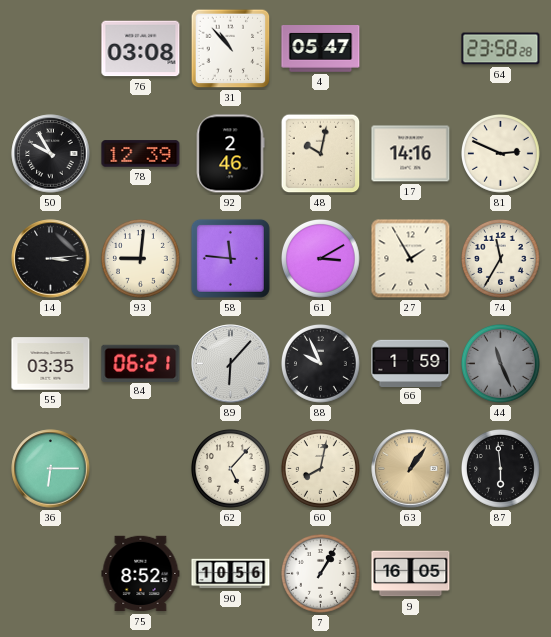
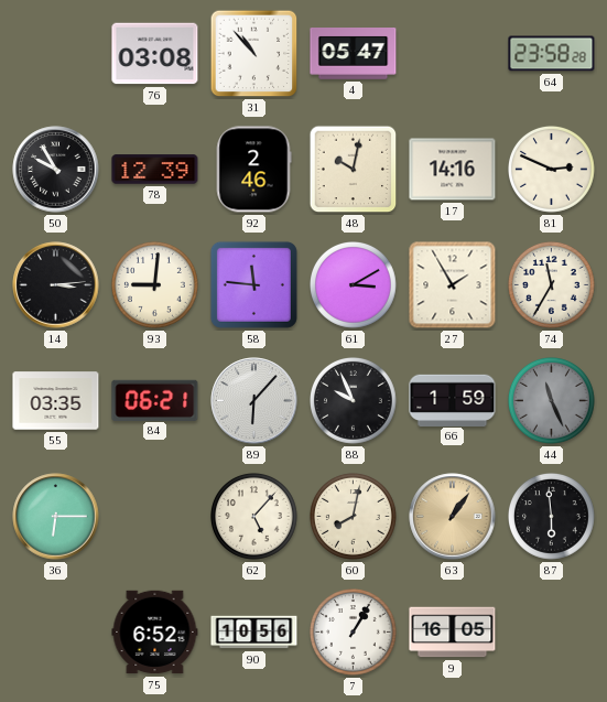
75: 8:52 -> 6:52 (155, 633)
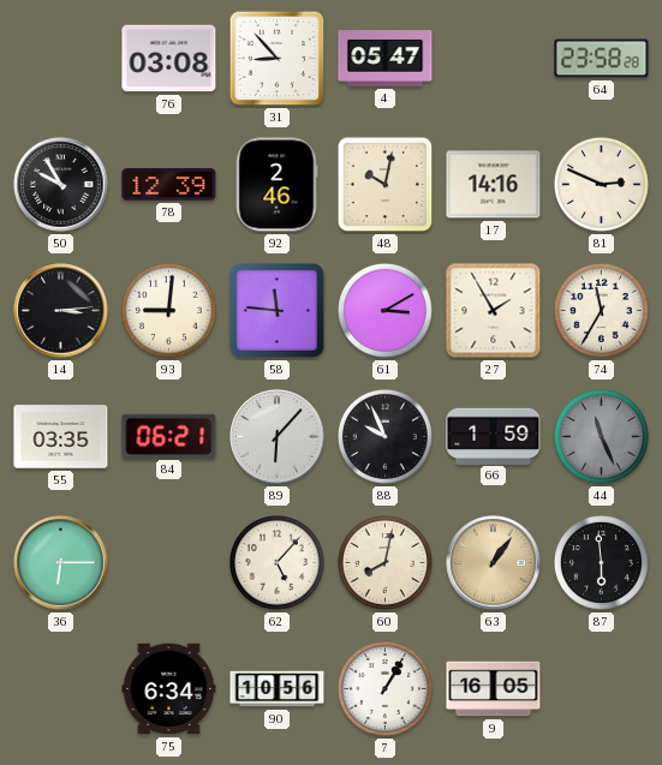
31: 10:53 -> 8:53 (278, 59)
75: 6:52 -> 6:34 (169, 689)
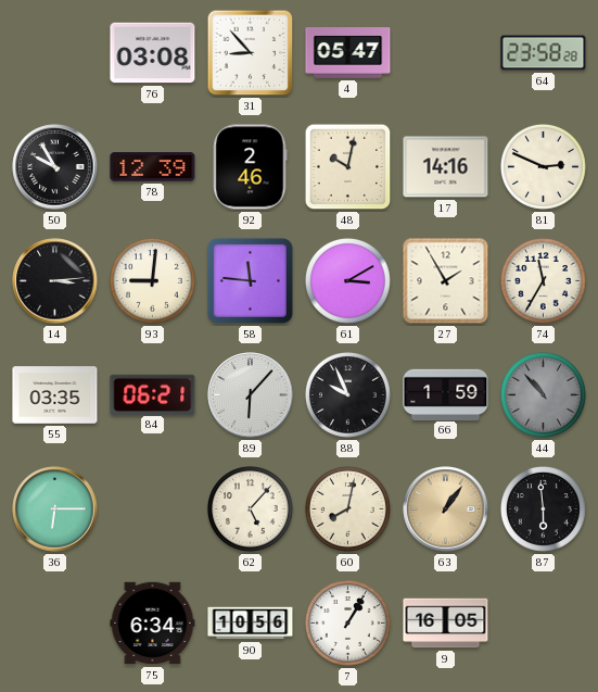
44: 11:26 -> 10:53 (544, 395)
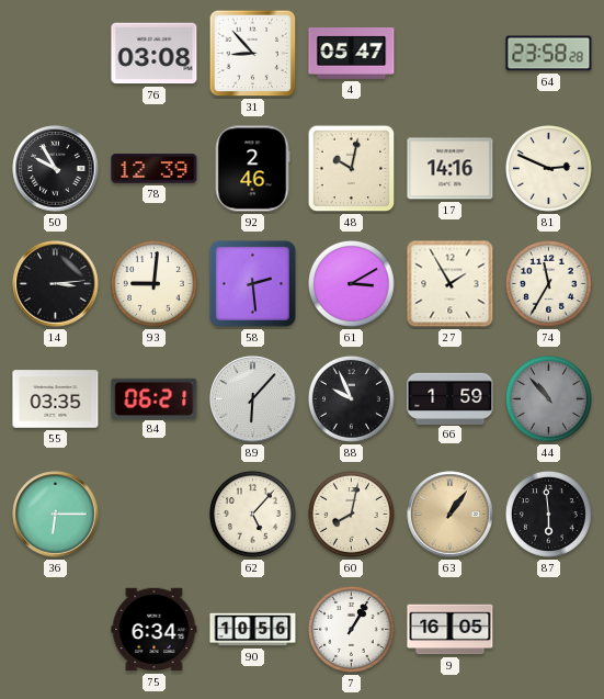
58: 11:46 -> 2:29 (252, 283)
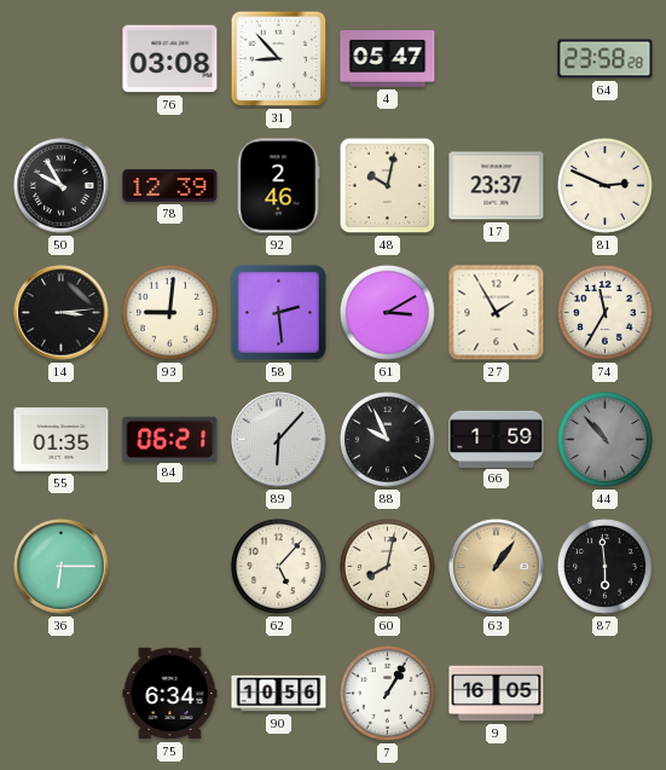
17: 14:16 -> 23:37 (497, 186)
55: 03:35 -> 01:35 (62, 440)
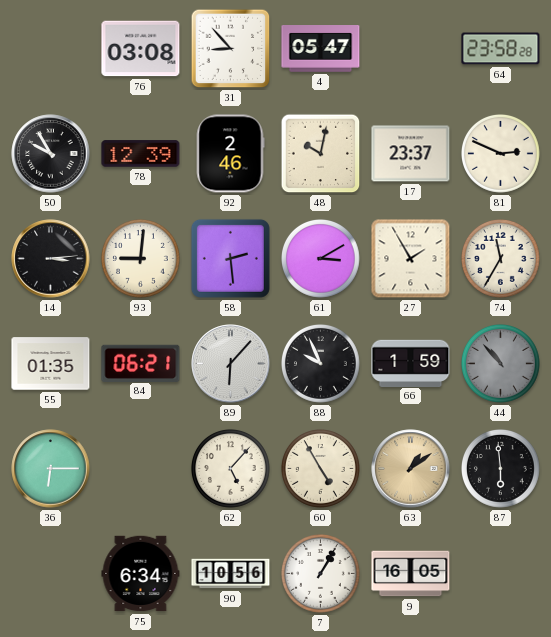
60: 8:02 -> 4:55 (321, 469)
63: 1:06 -> 1:09 (411, 469)
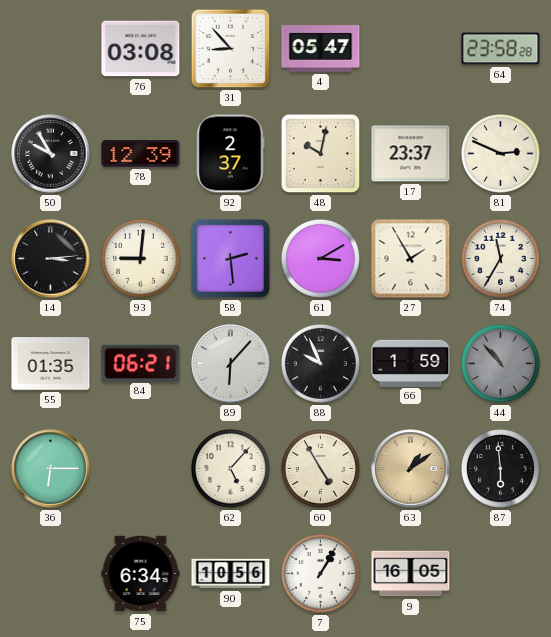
92: 2:46 -> 2:37 (230, 154)
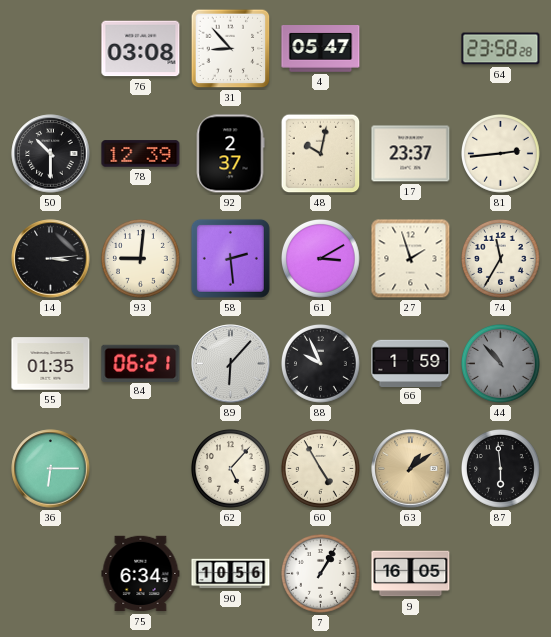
50: 9:55 -> 10:30 (51, 154)
81: 2:49 -> 2:44 (501, 154)
27: 1:55 -> 1:57 (411, 259)
